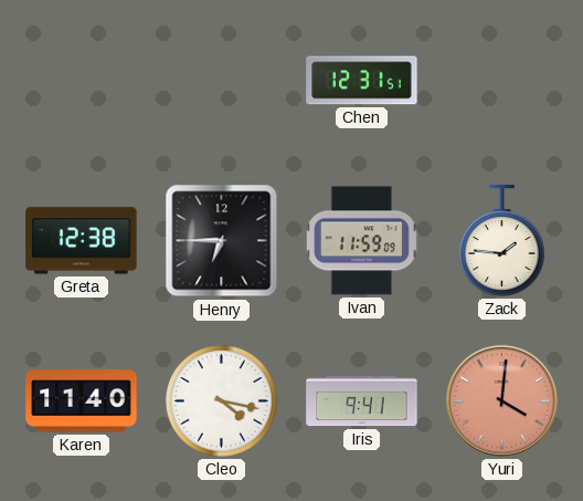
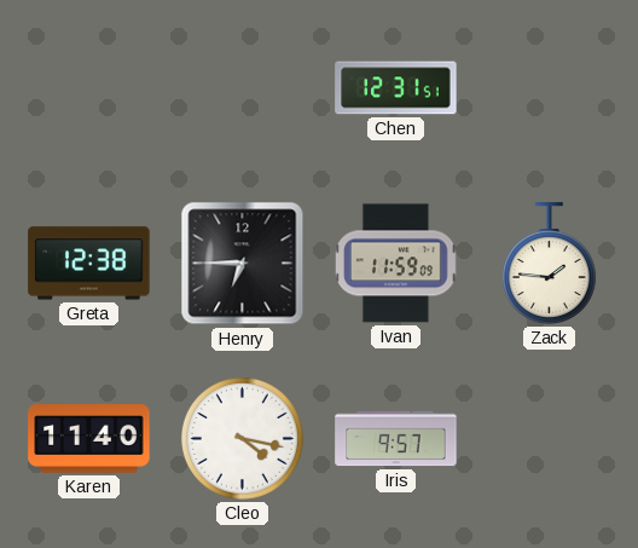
Iris: 9:41 -> 9:57 (396, 439)
Yuri: 4:01 -> none (501, 400)
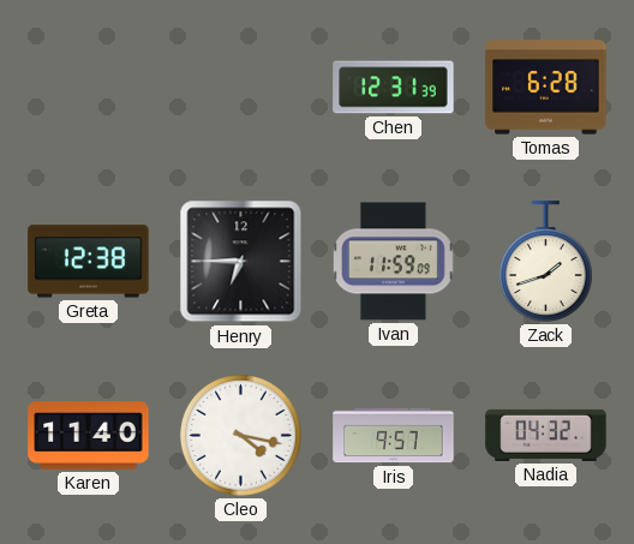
Chen: 12:31:51 -> 12:31:39 (394, 88)
Tomas: none -> 6:28 (546, 88)
Zack: 1:46 -> 1:42 (545, 262)
Nadia: none -> 04:32 (546, 435)
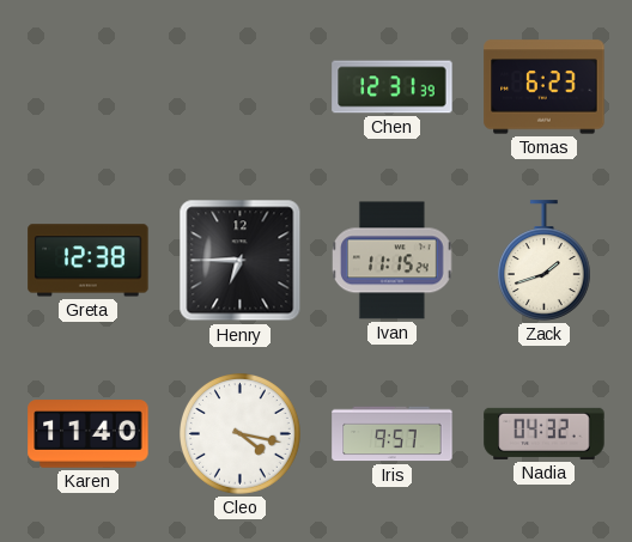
Tomas: 6:28 -> 6:23 (545, 87)
Ivan: 11:59 -> 11:15 (393, 261)
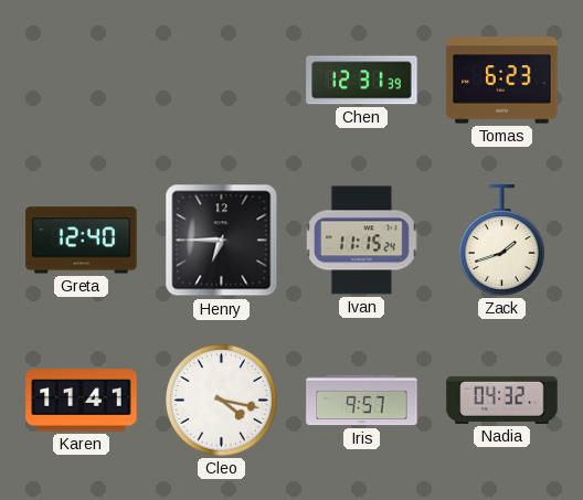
Greta: 12:38 -> 12:40 (82, 241)
Karen: 11:40 -> 11:41 (82, 401)
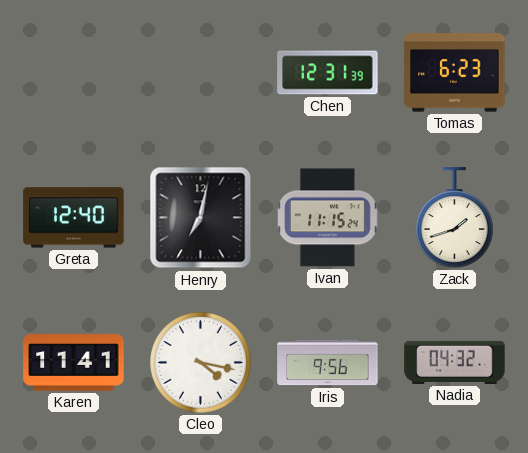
Henry: 6:45 -> 7:02 (201, 218)
Iris: 9:57 -> 9:56 (328, 363)
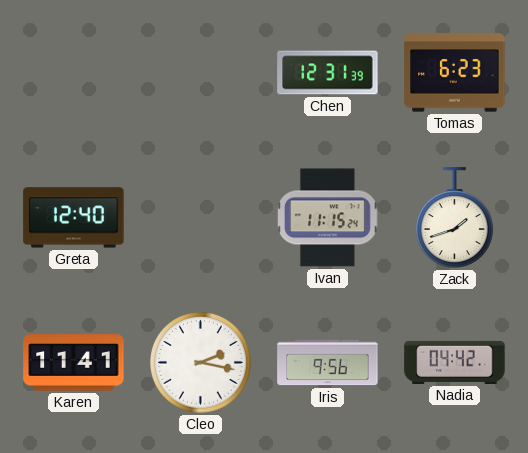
Henry: 7:02 -> none (201, 218)
Cleo: 4:17 -> 2:17 (201, 363)
Nadia: 04:32 -> 04:42 (455, 362)
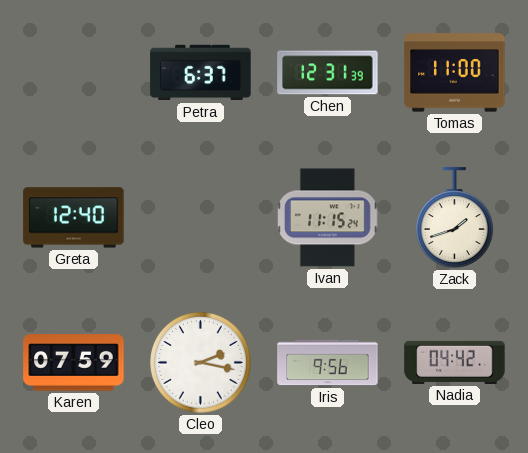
Petra: none -> 6:37 (201, 73)
Tomas: 6:23 -> 11:00 (455, 73)
Karen: 11:41 -> 07:59 (74, 363)
